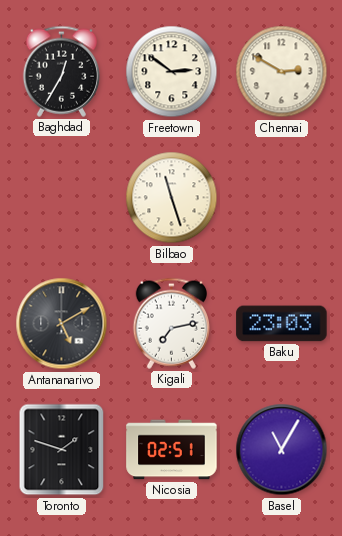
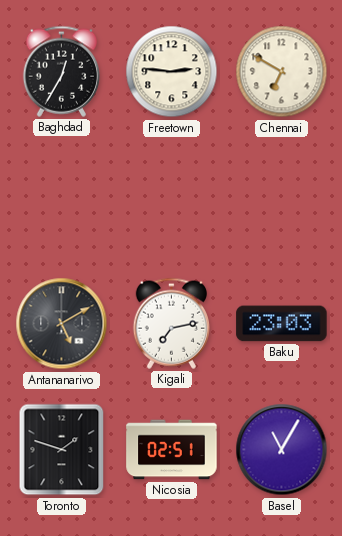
Freetown: 2:51 -> 2:46 (172, 72)
Chennai: 2:50 -> 6:50 (282, 72)
Bilbao: 11:27 -> none (172, 198)
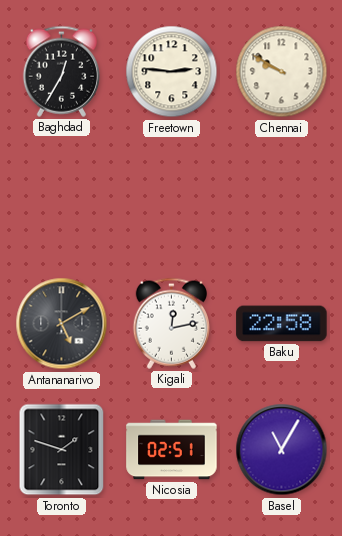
Chennai: 6:50 -> 9:50 (282, 72)
Kigali: 7:13 -> 12:13 (171, 323)
Baku: 23:03 -> 22:58 (282, 324)
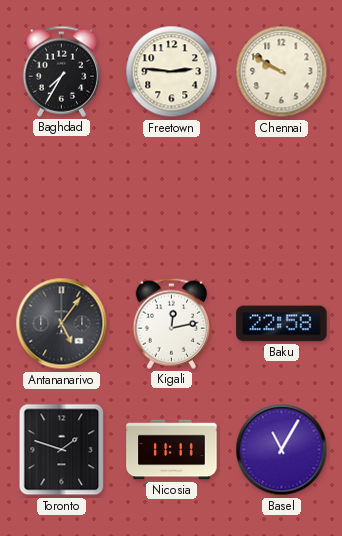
Baghdad: 12:35 -> 7:35 (61, 71)
Antananarivo: 5:10 -> 5:06 (62, 324)
Nicosia: 02:51 -> 11:11 (172, 450)
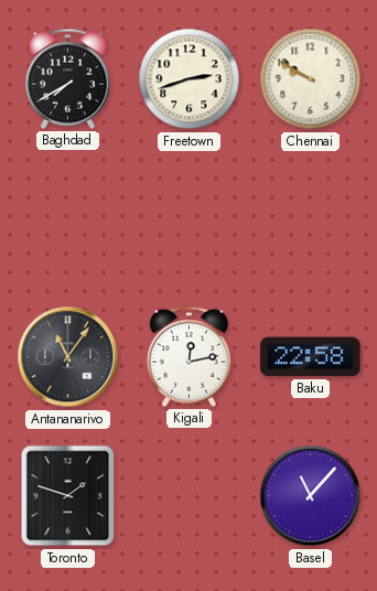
Baghdad: 7:35 -> 7:40 (67, 78)
Freetown: 2:46 -> 2:42 (190, 79)
Antananarivo: 5:06 -> 11:06 (68, 357)
Nicosia: 11:11 -> none (172, 450)
Basel: 11:05 -> 11:07 (311, 496)
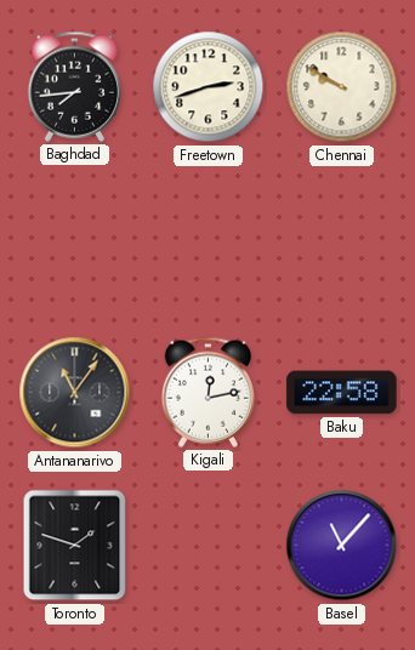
Baghdad: 7:40 -> 7:44 (74, 86)
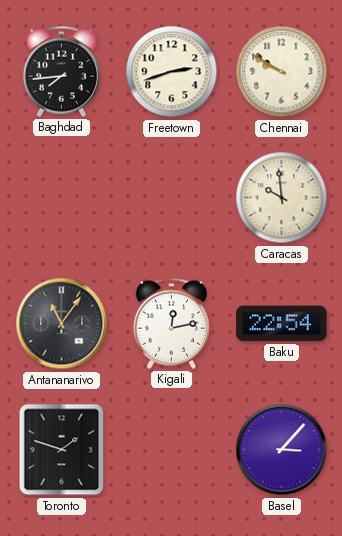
Caracas: none -> 9:59 (282, 198)
Baku: 22:58 -> 22:54 (282, 324)
Basel: 11:07 -> 3:07 (282, 450)
